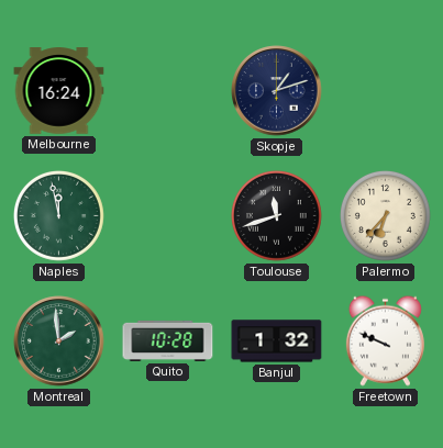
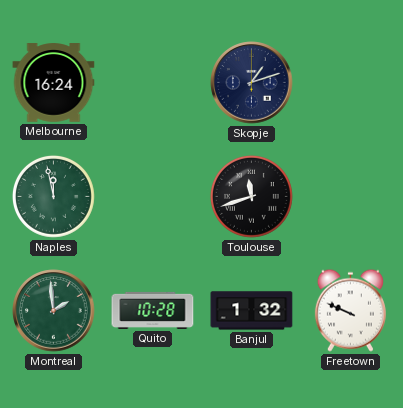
Palermo: 6:37 -> none (385, 215)
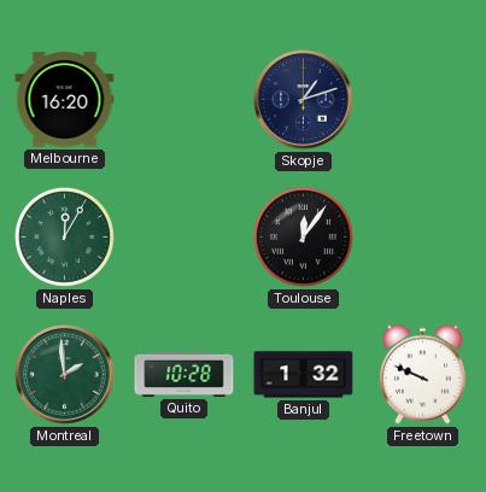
Melbourne: 16:24 -> 16:20 (65, 100)
Naples: 11:58 -> 12:05 (64, 236)
Toulouse: 11:42 -> 12:06 (303, 236)
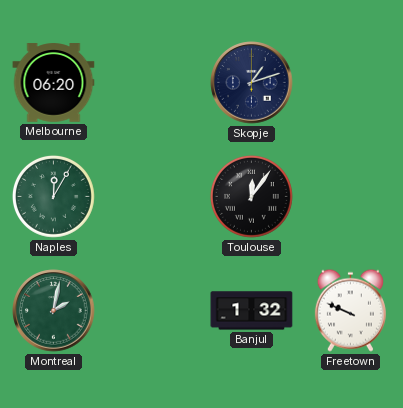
Melbourne: 16:20 -> 06:20 (54, 83)
Montreal: 1:59 -> 2:02 (54, 311)
Quito: 10:28 -> none (185, 374)
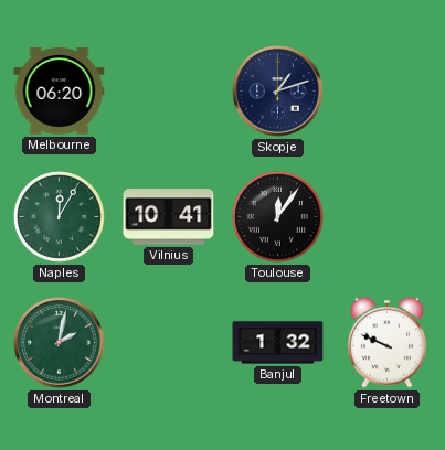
Vilnius: none -> 10:41 (169, 217)
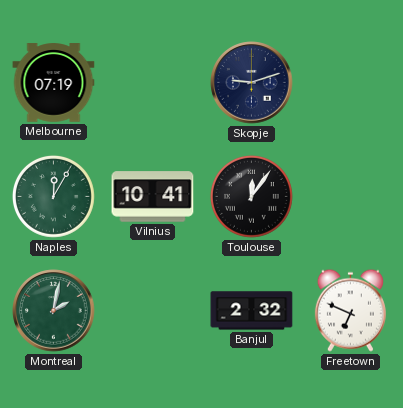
Melbourne: 06:20 -> 07:19 (54, 83)
Skopje: 1:12 -> 9:12 (252, 83)
Banjul: 1:32 -> 2:32 (252, 311)
Freetown: 9:49 -> 6:49 (350, 310)
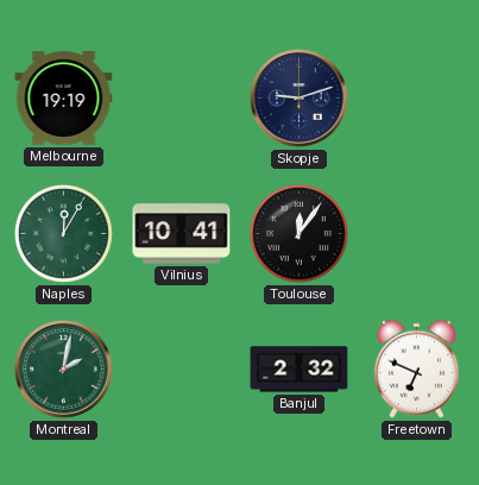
Melbourne: 07:19 -> 19:19 (64, 99)
